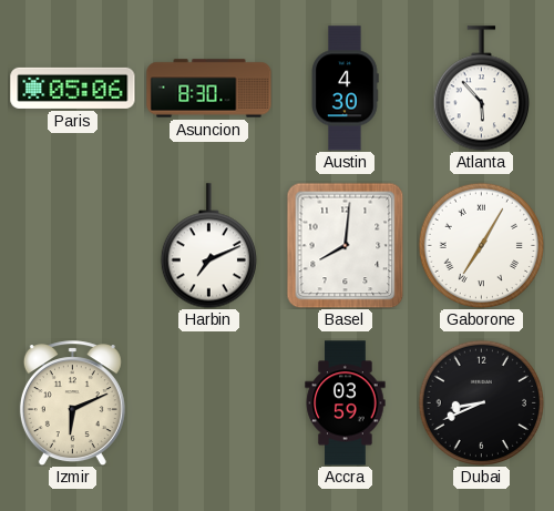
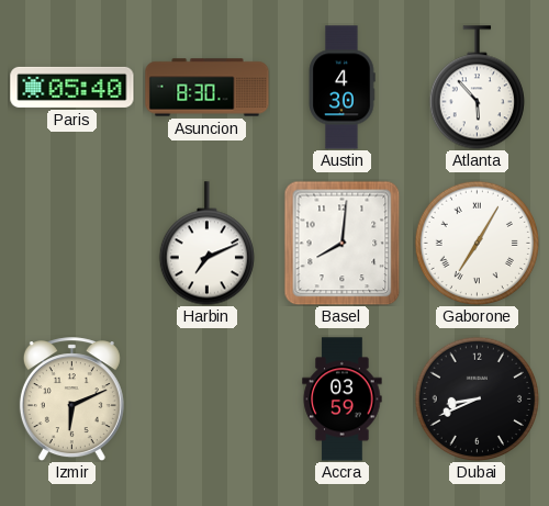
Paris: 05:06 -> 05:40 (72, 87)
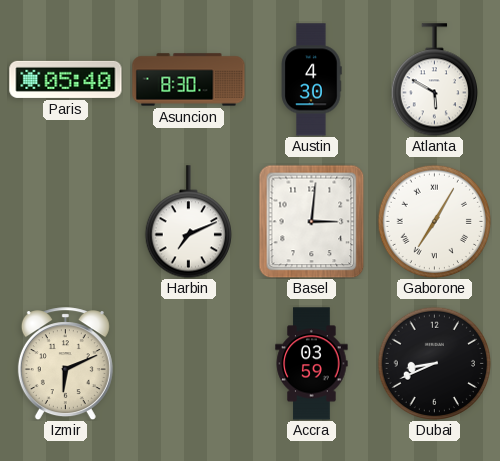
Atlanta: 5:53 -> 5:50 (434, 80)
Basel: 8:01 -> 3:01 (312, 221)
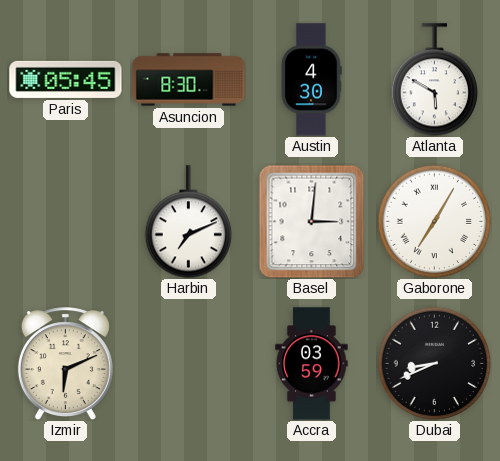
Paris: 05:40 -> 05:45 (66, 79)
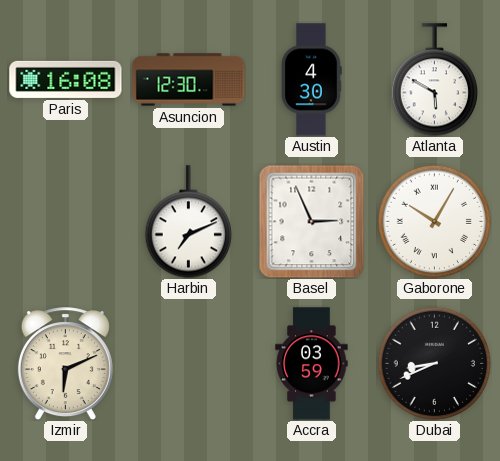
Paris: 05:45 -> 16:08 (66, 79)
Asuncion: 8:30 -> 12:30 (189, 80)
Basel: 3:01 -> 2:56 (312, 221)
Gaborone: 7:05 -> 10:05 (434, 221)
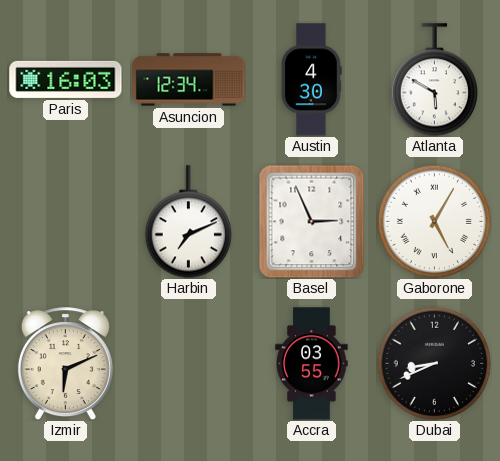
Paris: 16:08 -> 16:03 (66, 79)
Asuncion: 12:30 -> 12:34 (189, 80)
Gaborone: 10:05 -> 5:05 (434, 221)
Accra: 03:59 -> 03:55 (312, 364)
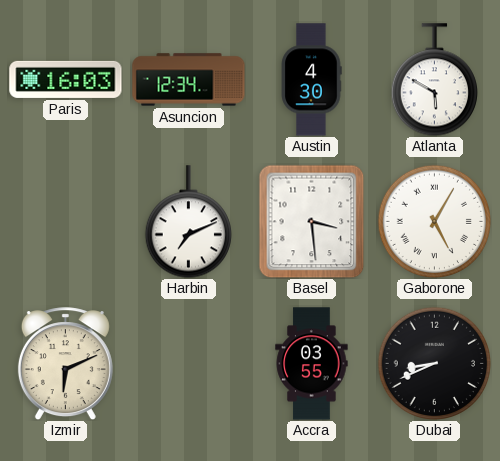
Basel: 2:56 -> 3:29 (312, 221)
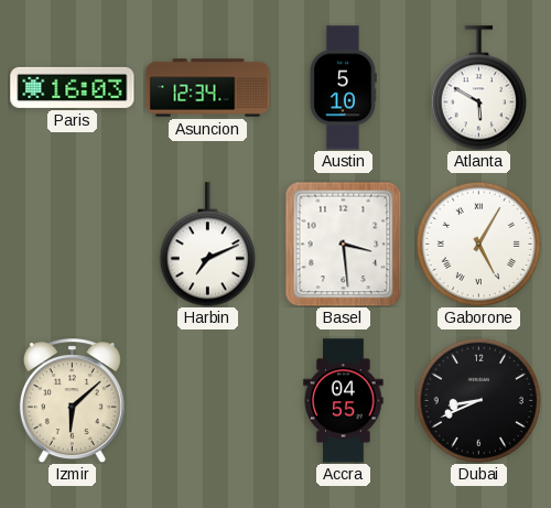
Austin: 4:30 -> 5:10 (343, 88)
Izmir: 6:11 -> 6:08 (72, 401)
Accra: 03:55 -> 04:55 (344, 401)
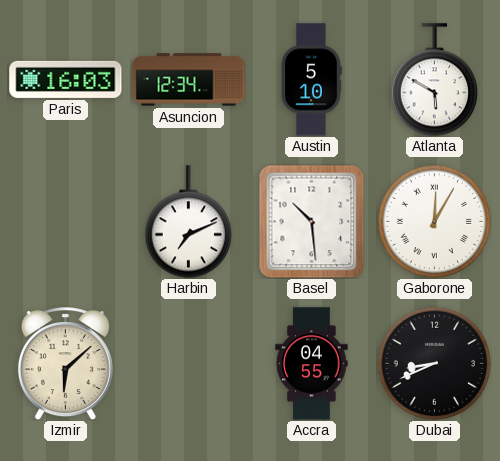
Basel: 3:29 -> 10:29 (312, 221)
Gaborone: 5:05 -> 12:05 (434, 221)
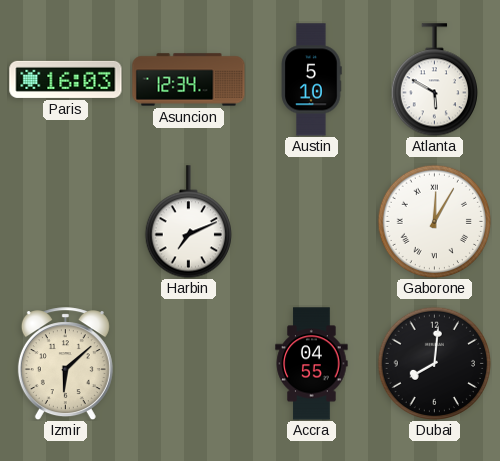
Basel: 10:29 -> none (312, 221)
Dubai: 8:41 -> 8:01 (434, 363)
